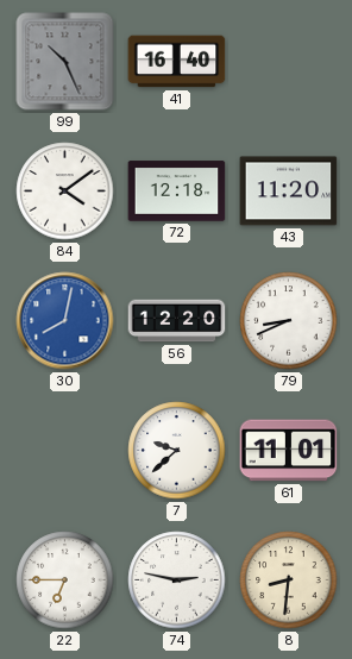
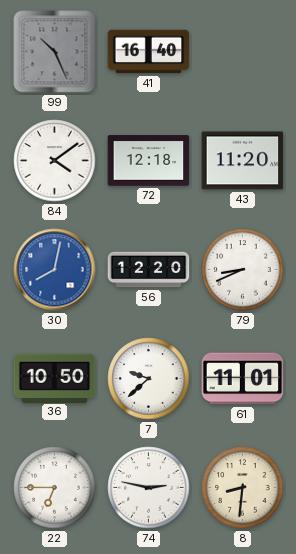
36: none -> 10:50 (55, 378)
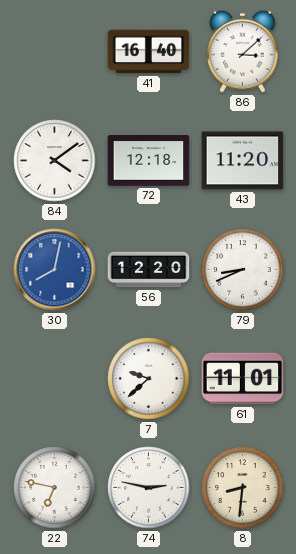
99: 10:26 -> none (55, 52)
86: none -> 3:08 (243, 51)
36: 10:50 -> none (55, 378)
22: 6:45 -> 6:47 (55, 488)
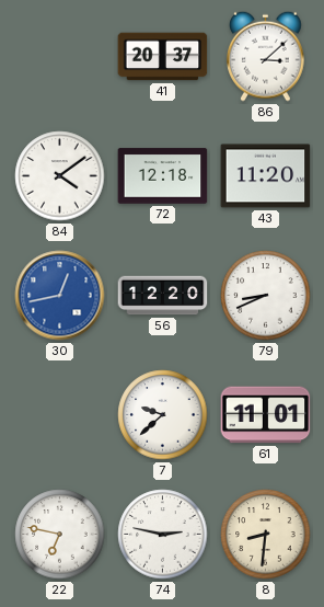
41: 16:40 -> 20:37 (163, 57)
30: 8:02 -> 12:43 (60, 296)
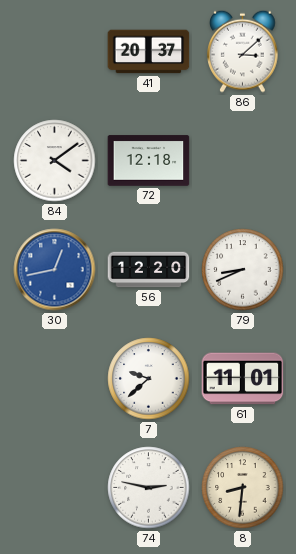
43: 11:20 -> none (266, 176)
22: 6:47 -> none (60, 535)
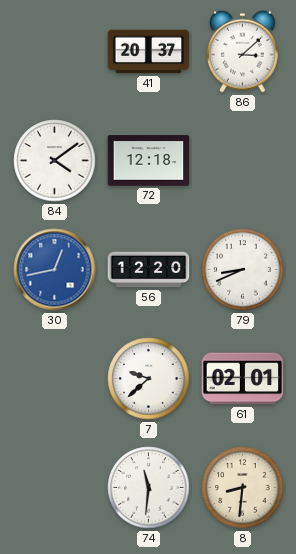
61: 11:01 -> 02:01 (243, 379)
74: 2:47 -> 11:31 (149, 488)
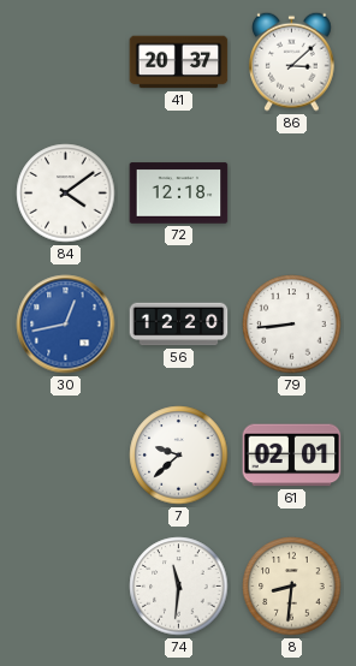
79: 8:41 -> 8:44 (292, 325)
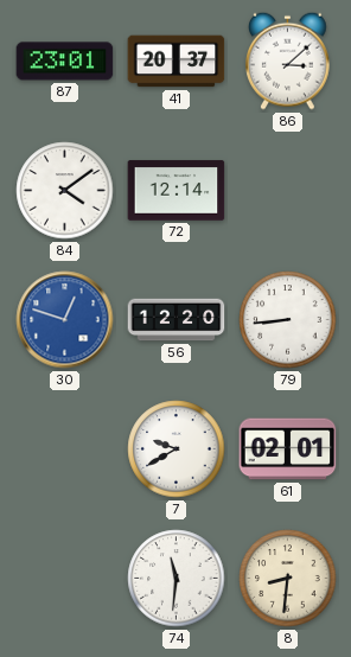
87: none -> 23:01 (65, 62)
72: 12:18 -> 12:14 (177, 191)
30: 12:43 -> 12:48 (65, 320)
7: 9:38 -> 9:40 (177, 449)
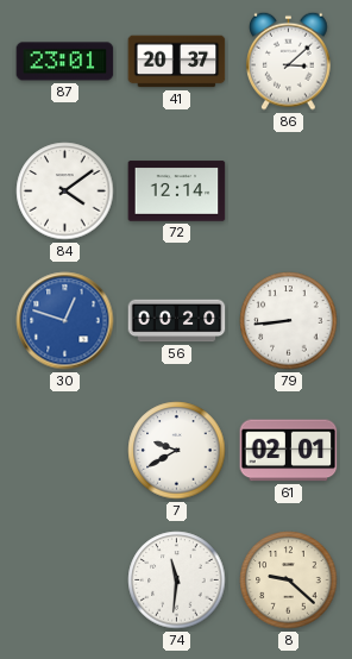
56: 12:20 -> 00:20 (177, 321)
8: 8:31 -> 9:22 (289, 580)
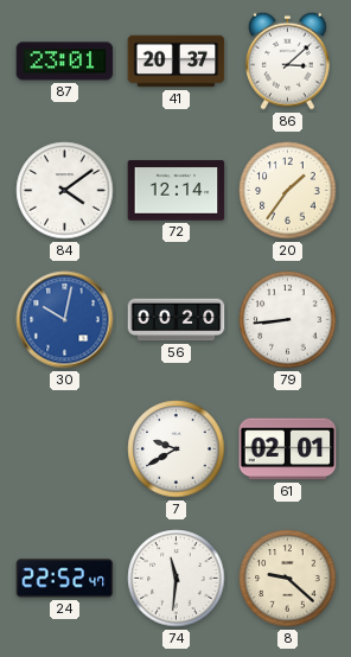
20: none -> 1:36 (288, 191)
30: 12:48 -> 10:02 (65, 320)
24: none -> 22:52 (65, 579)
